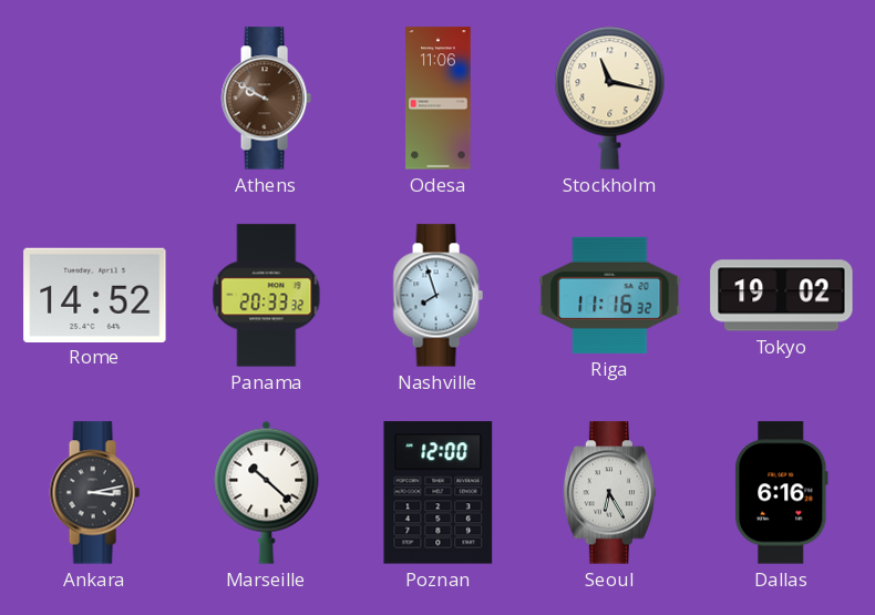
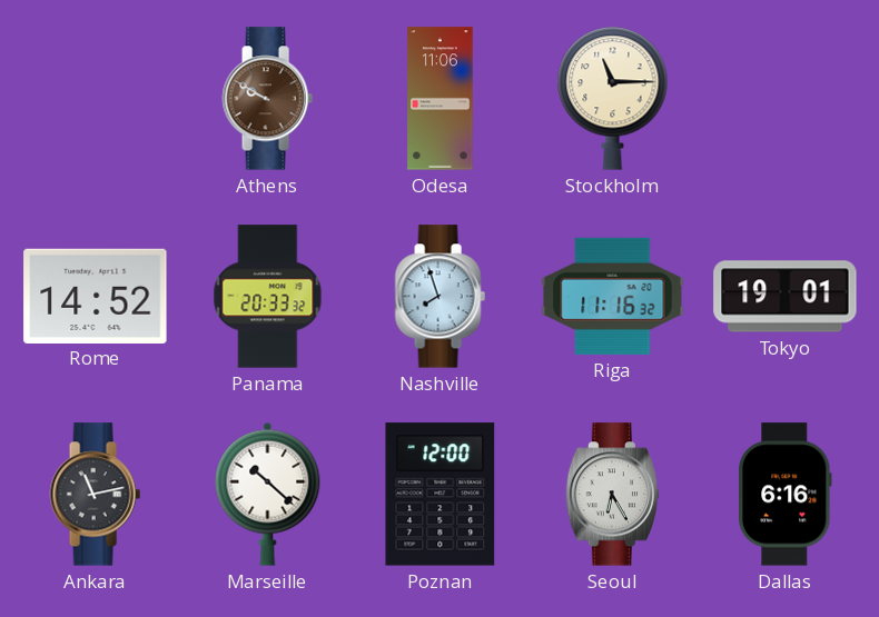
Stockholm: 11:17 -> 11:15 (613, 98)
Tokyo: 19:02 -> 19:01 (786, 297)
Ankara: 3:13 -> 11:13 (95, 495)
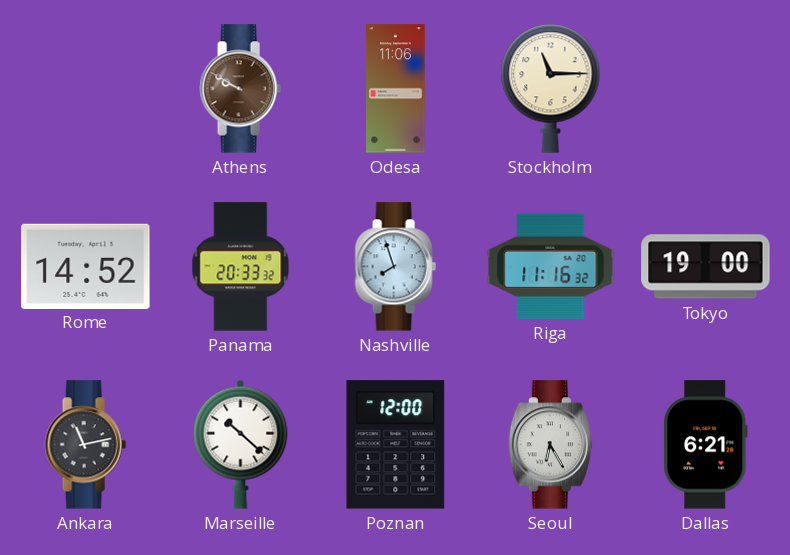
Tokyo: 19:01 -> 19:00 (706, 267)
Dallas: 6:16 -> 6:21 (706, 445)
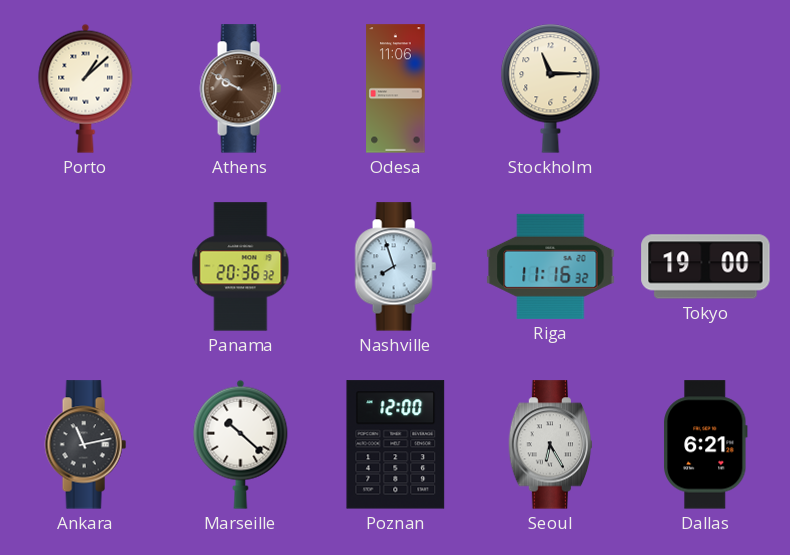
Porto: none -> 1:08 (86, 88)
Rome: 14:52 -> none (86, 266)
Panama: 20:33 -> 20:36 (241, 267)
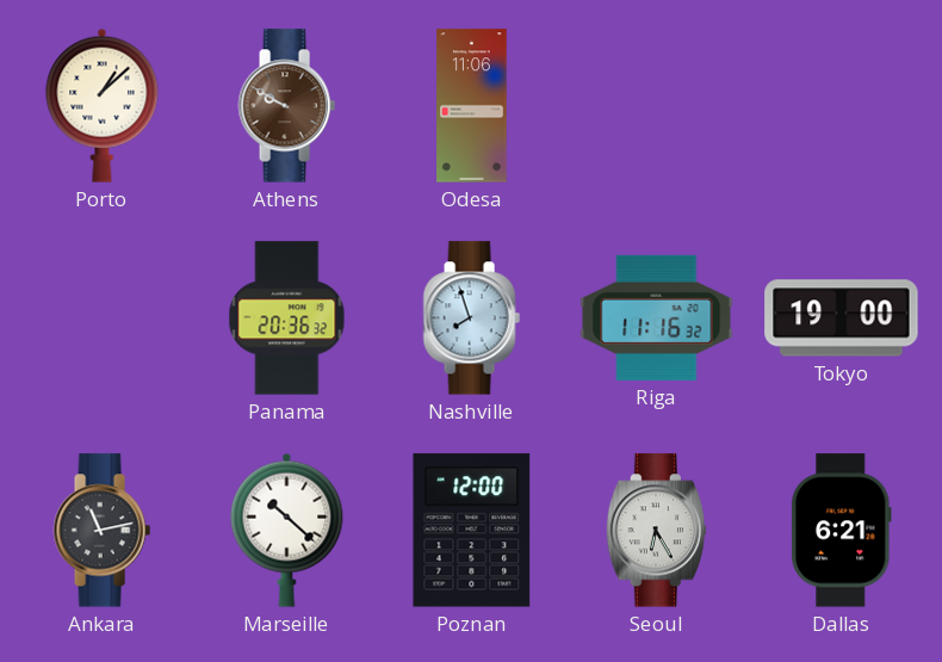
Stockholm: 11:15 -> none (551, 88)
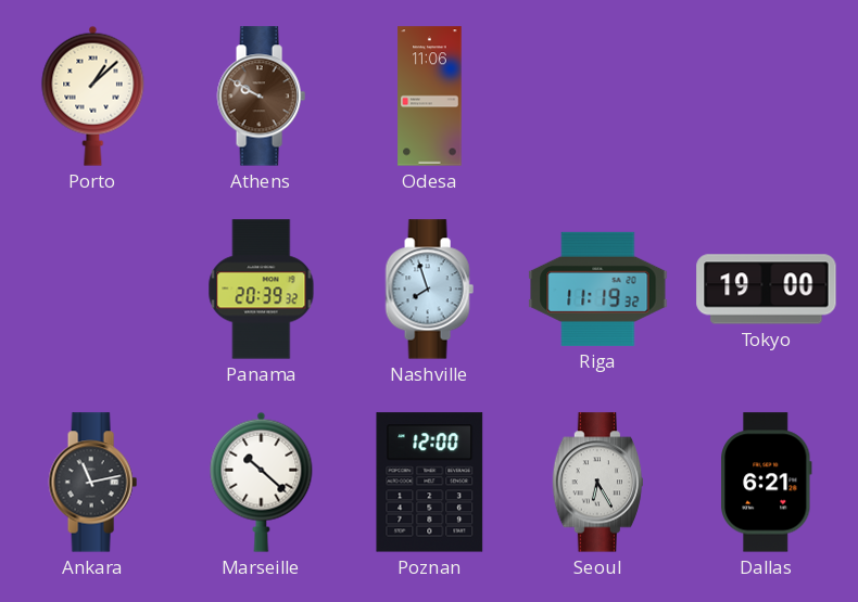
Panama: 20:36 -> 20:39 (262, 290)
Riga: 11:16 -> 11:19 (598, 289)
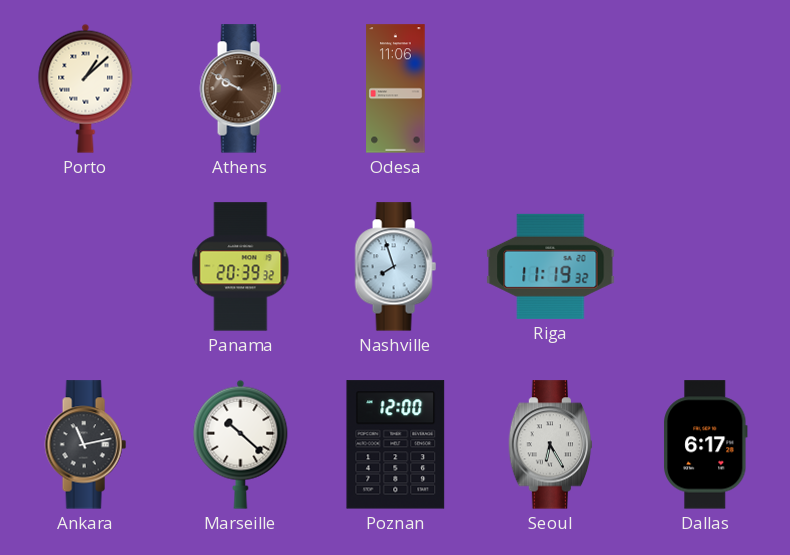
Tokyo: 19:00 -> none (767, 290)
Dallas: 6:21 -> 6:17 (706, 445)
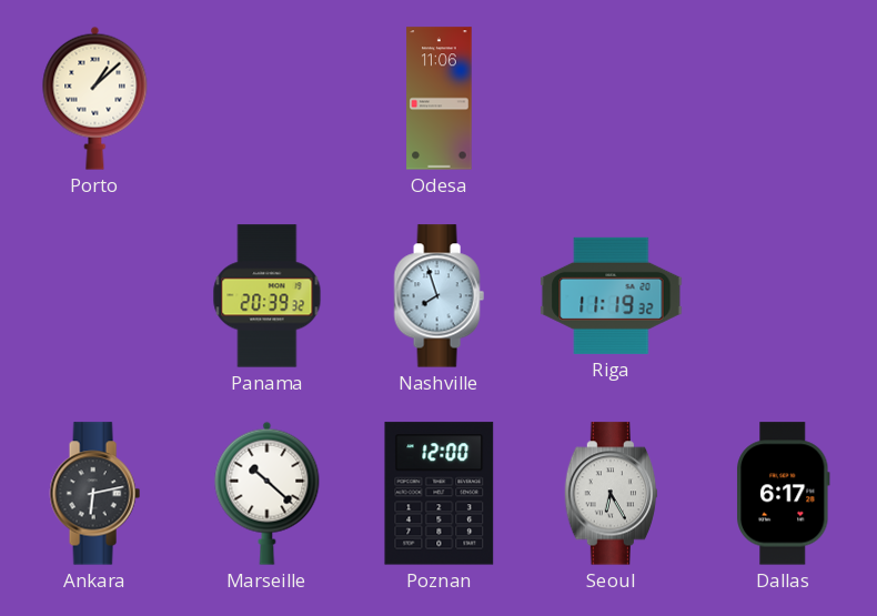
Athens: 9:50 -> none (240, 89)
Ankara: 11:13 -> 6:13 (94, 494)
